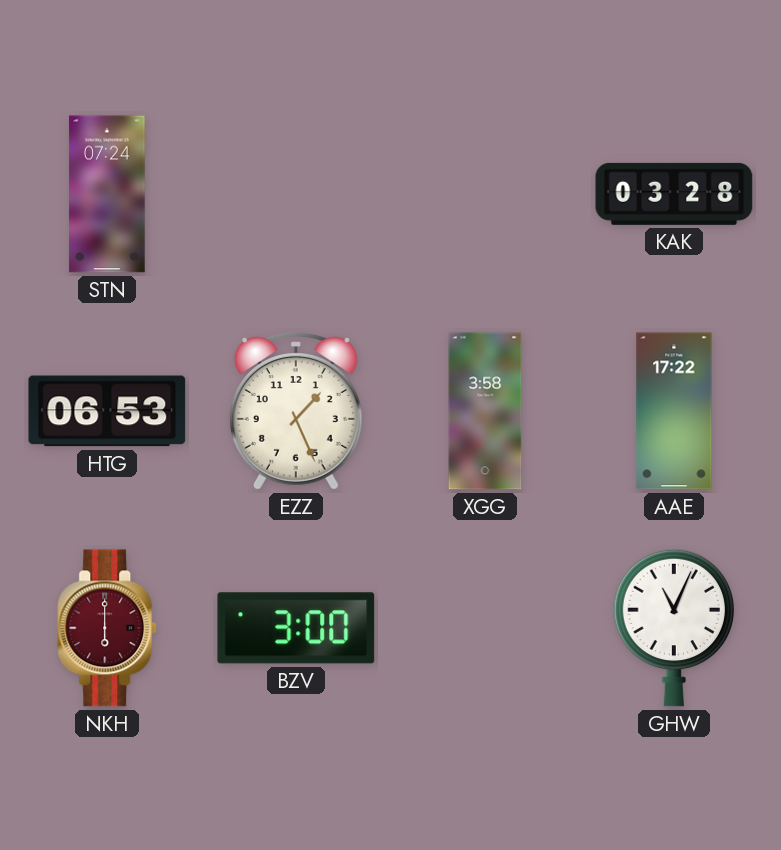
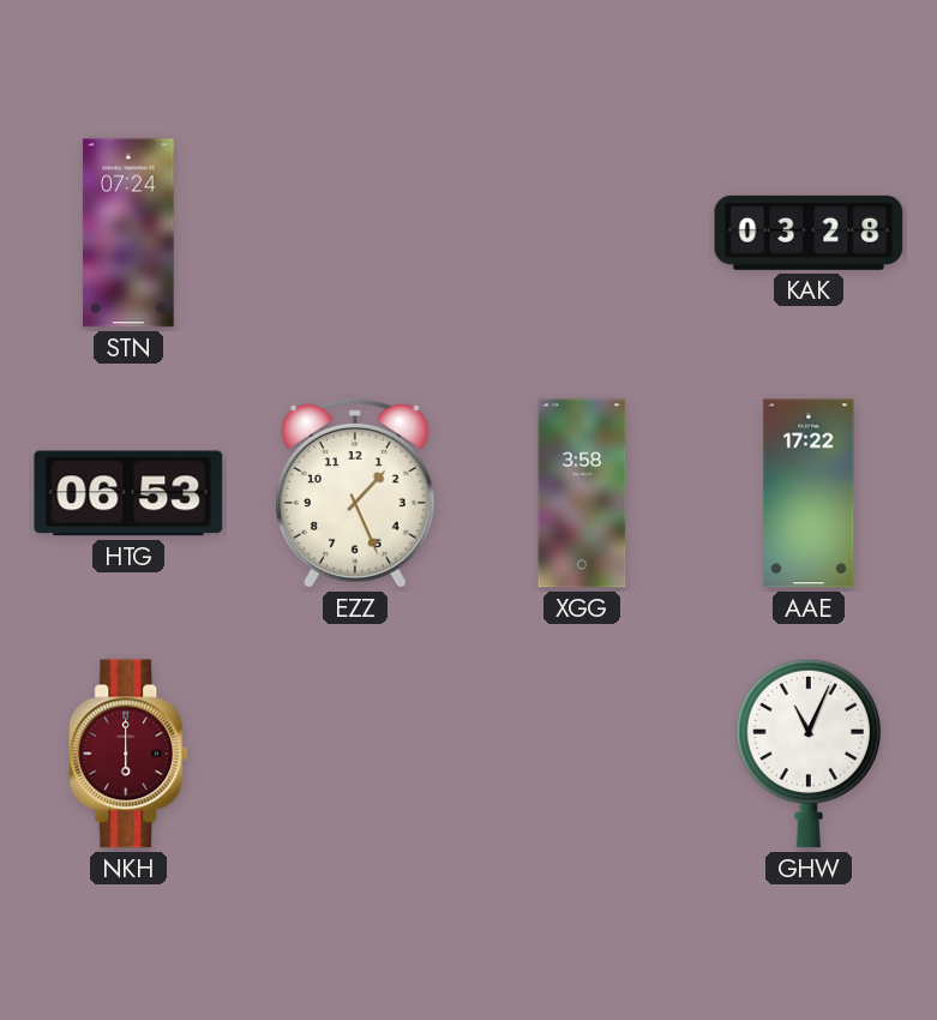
BZV: 3:00 -> none (296, 628)
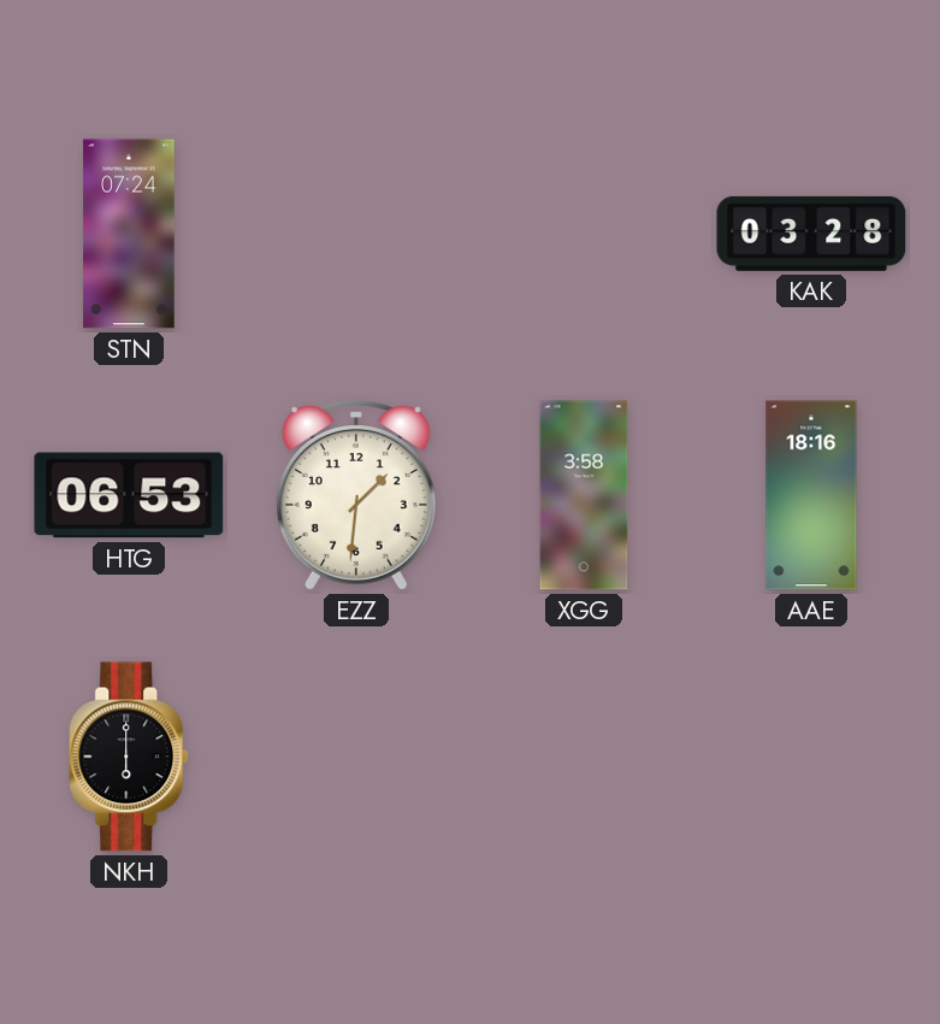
EZZ: 1:26 -> 1:31 (356, 495)
AAE: 17:22 -> 18:16 (811, 495)
NKH dial: burgundy -> black (130, 757)
GHW: 11:04 -> none (809, 754)
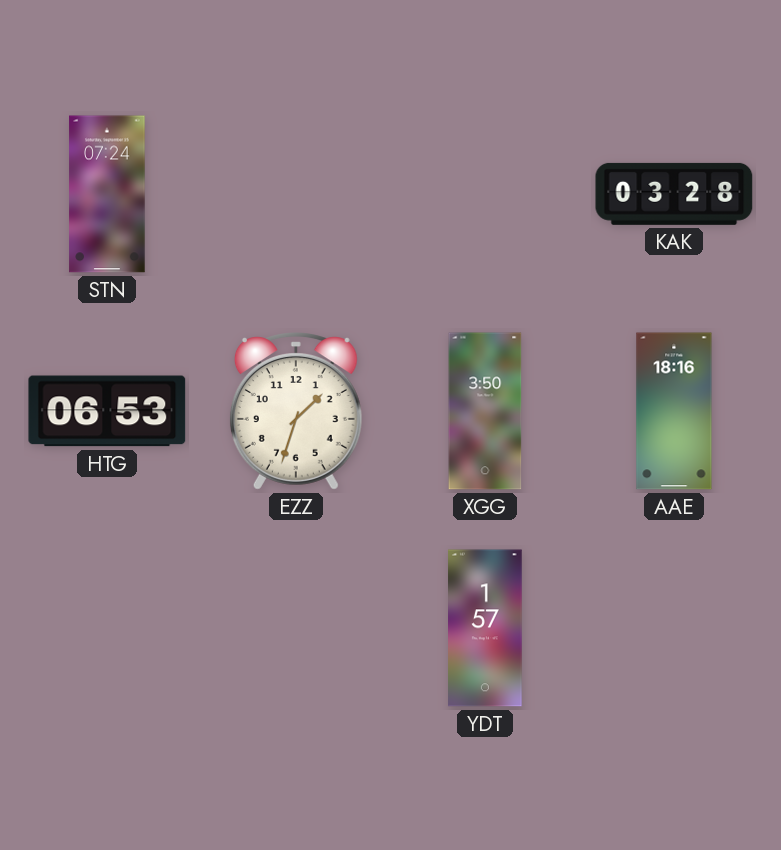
EZZ: 1:31 -> 1:33 (296, 411)
XGG: 3:58 -> 3:50 (485, 411)
NKH: 6:00 -> none (130, 757)
YDT: none -> 1:57 (485, 628)
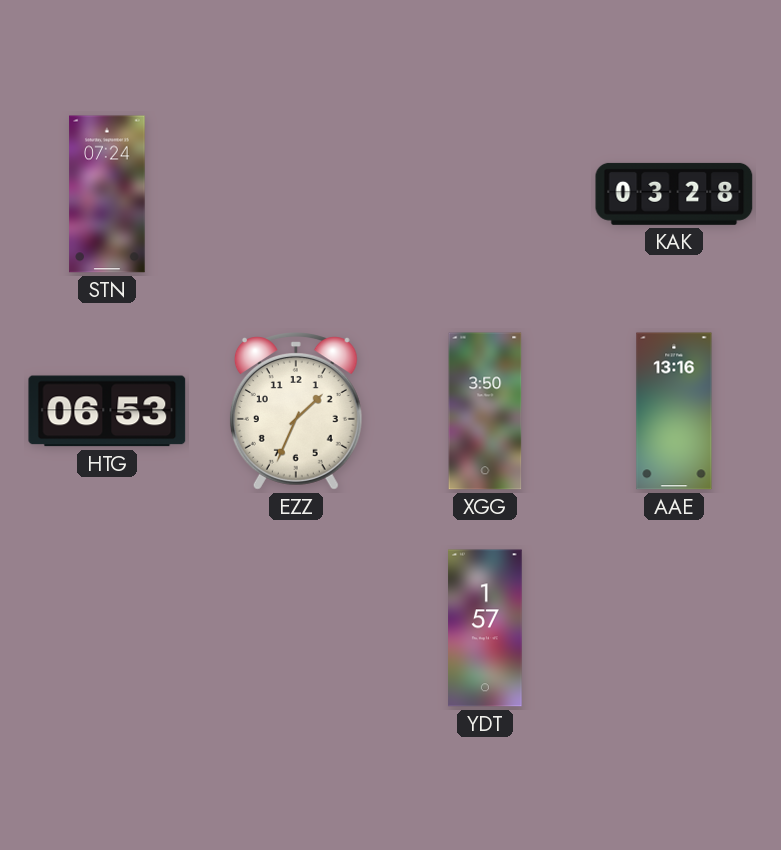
EZZ: 1:33 -> 1:34 (296, 411)
AAE: 18:16 -> 13:16 (674, 411)
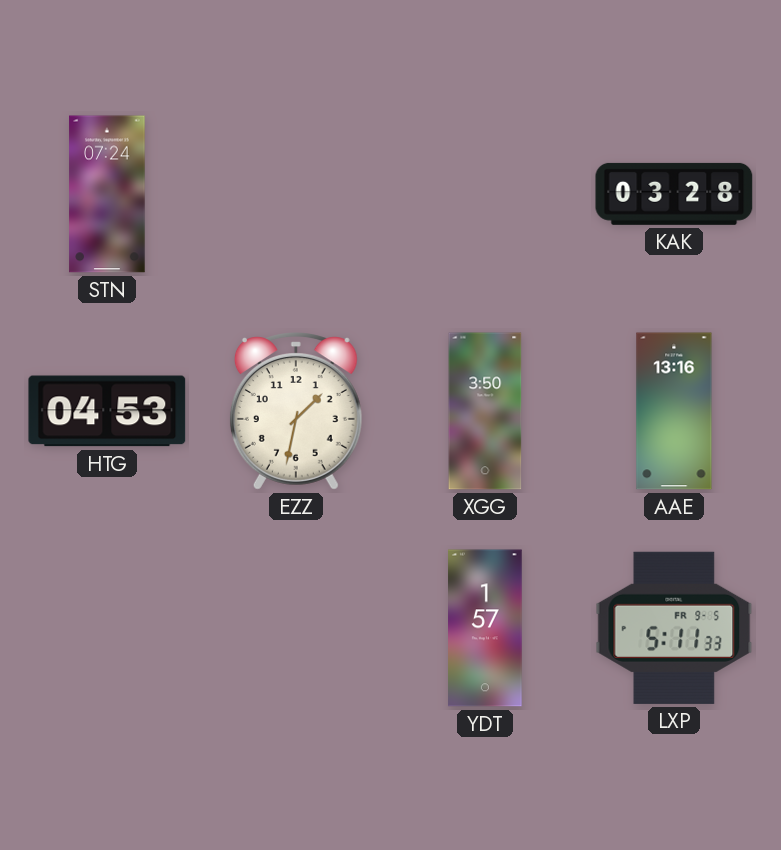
HTG: 06:53 -> 04:53 (107, 411)
EZZ: 1:34 -> 1:32 (296, 411)
LXP: none -> 5:11 (674, 628)
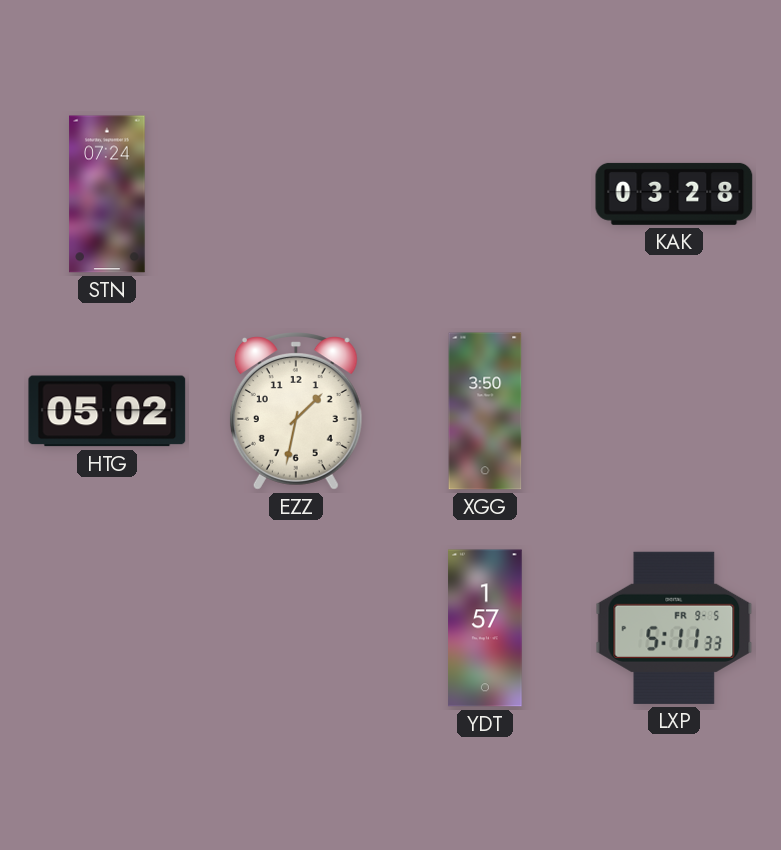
HTG: 04:53 -> 05:02 (107, 411)
AAE: 13:16 -> none (674, 411)
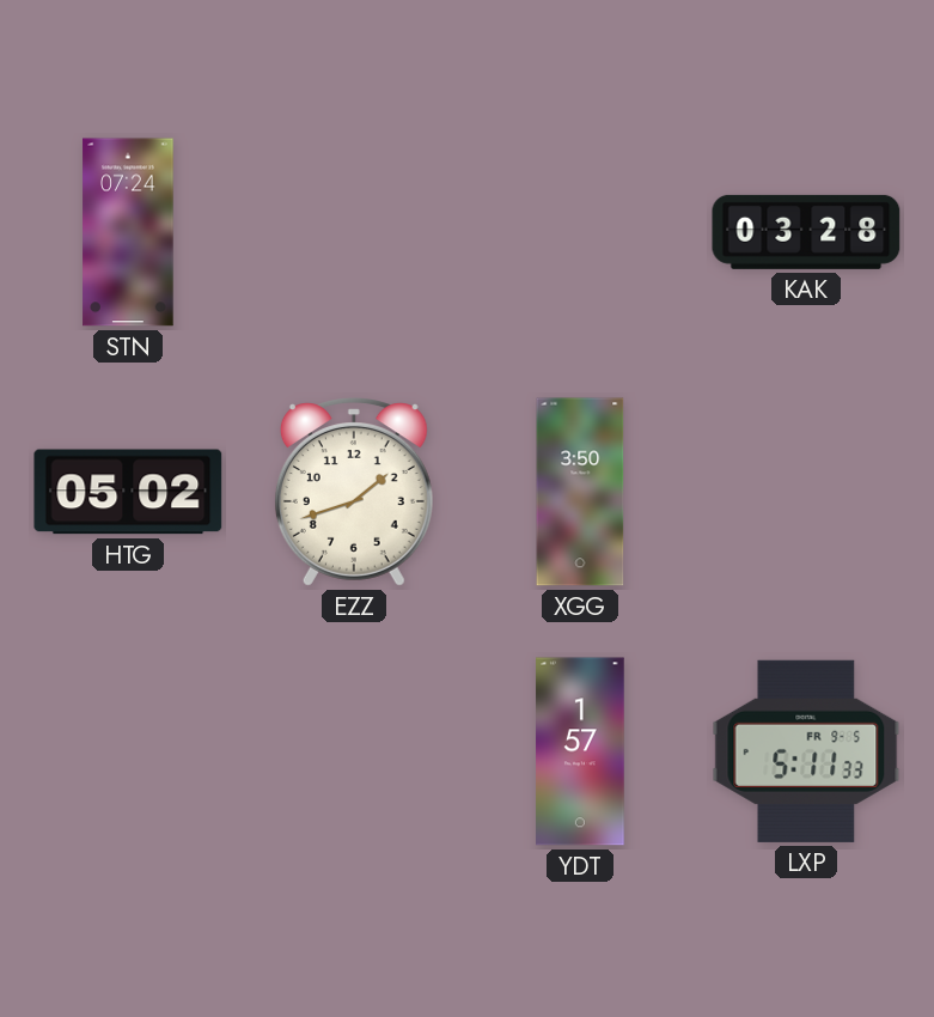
EZZ: 1:32 -> 1:42 (354, 492)
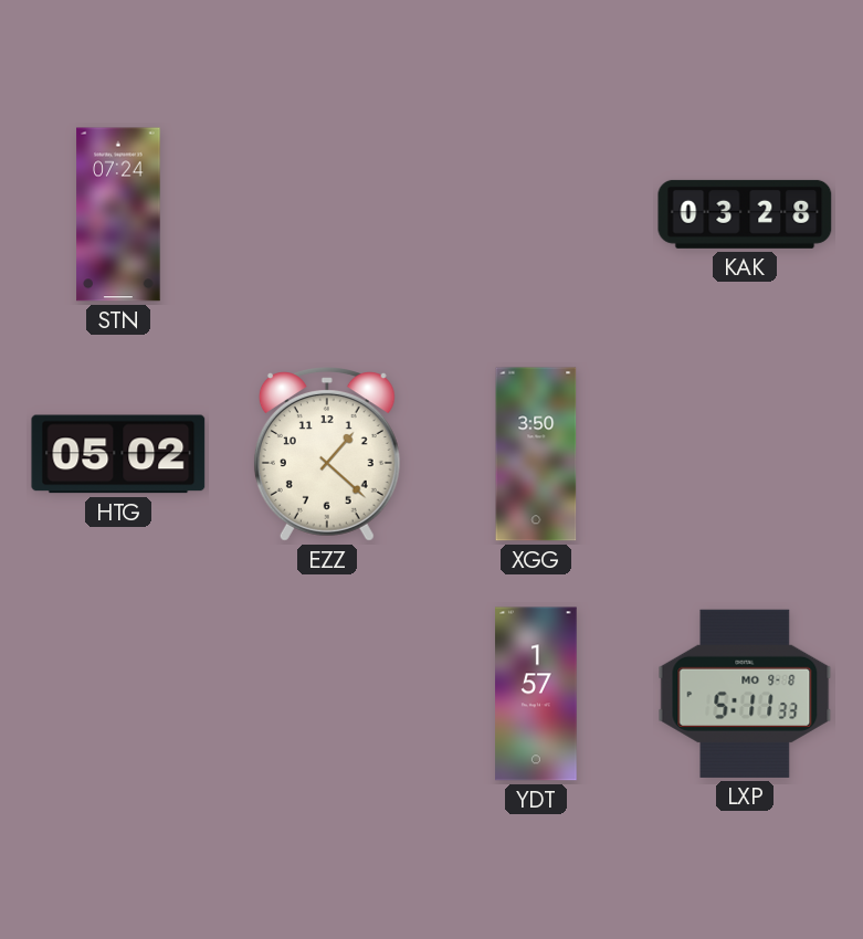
EZZ: 1:42 -> 1:22 (327, 454)
LXP date: FR 9-5 -> MO 9-8 (745, 694)
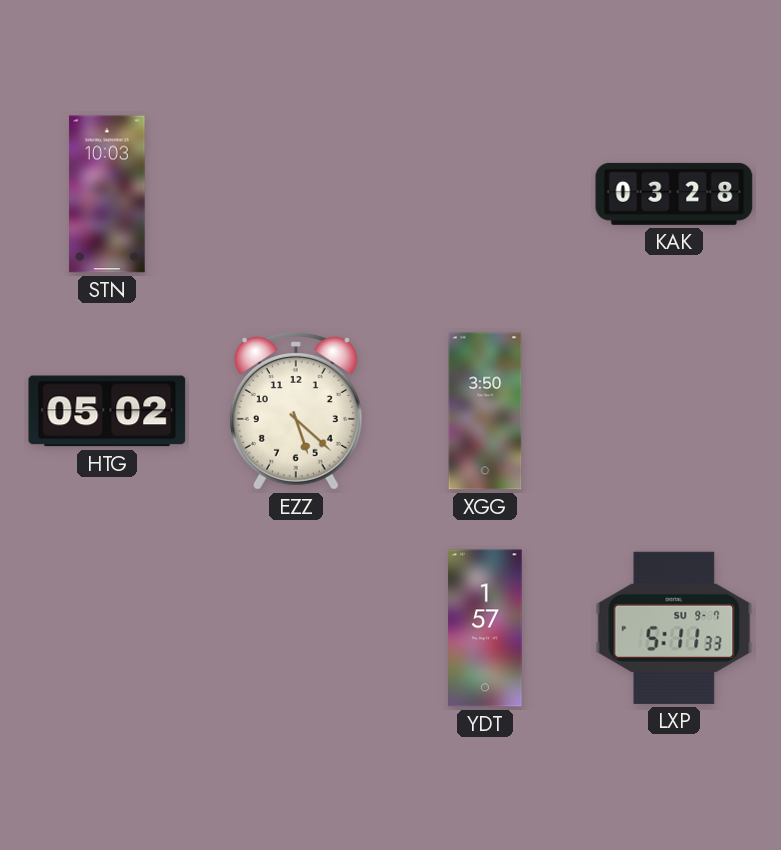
STN: 07:24 -> 10:03 (107, 194)
EZZ: 1:22 -> 5:22 (296, 411)
LXP date: MO 9-8 -> SU 9-7 (674, 628)
